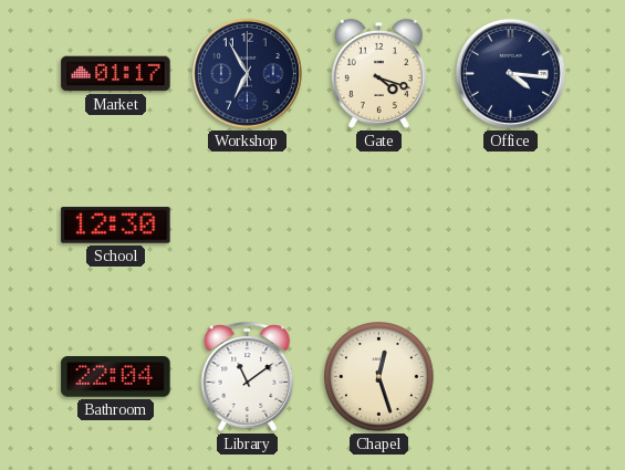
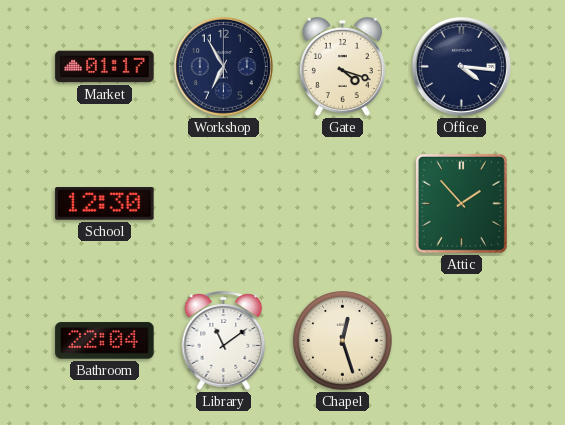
Attic: none -> 1:53 (461, 203)
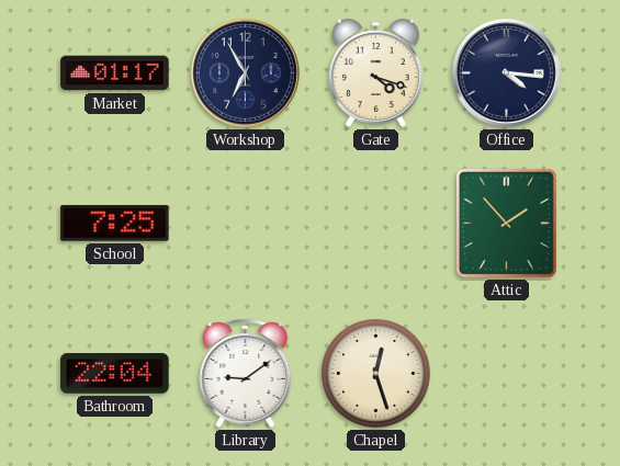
School: 12:30 -> 7:25 (115, 224)
Library: 11:09 -> 9:09 (246, 373)
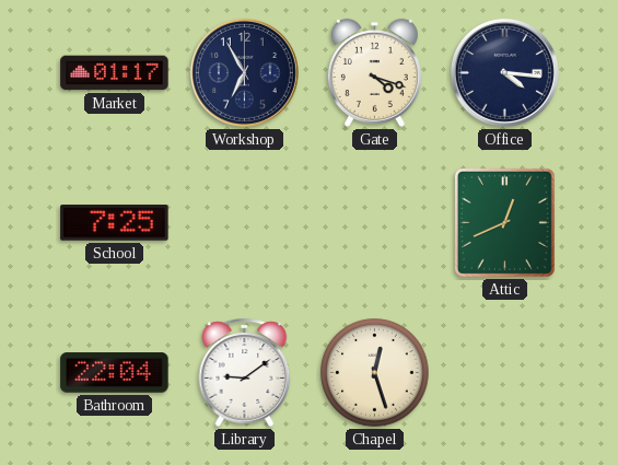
Attic: 1:53 -> 12:41 (504, 222)
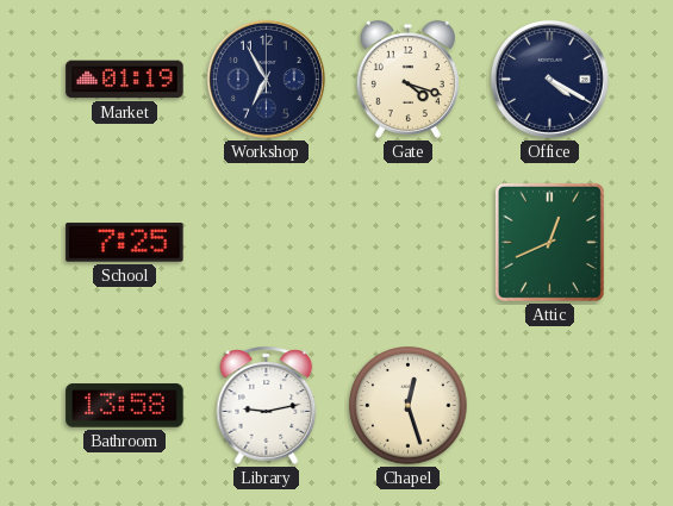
Market: 01:17 -> 01:19 (125, 80)
Office: 4:16 -> 4:20 (549, 79)
Bathroom: 22:04 -> 13:58 (125, 406)
Library: 9:09 -> 9:13 (267, 405)
